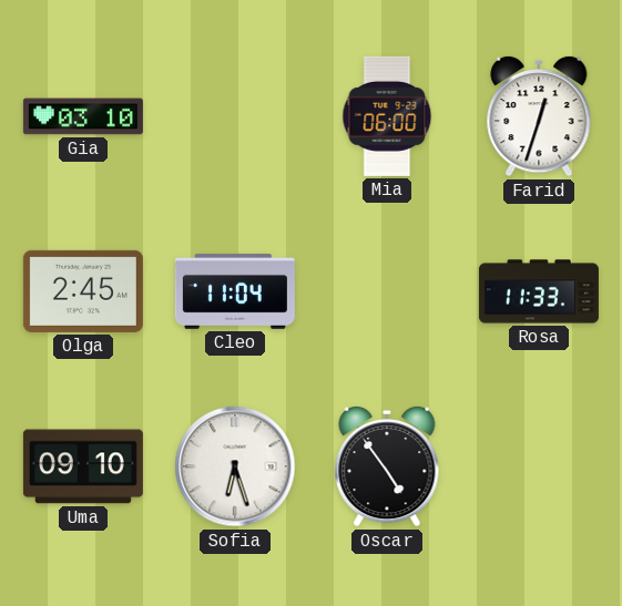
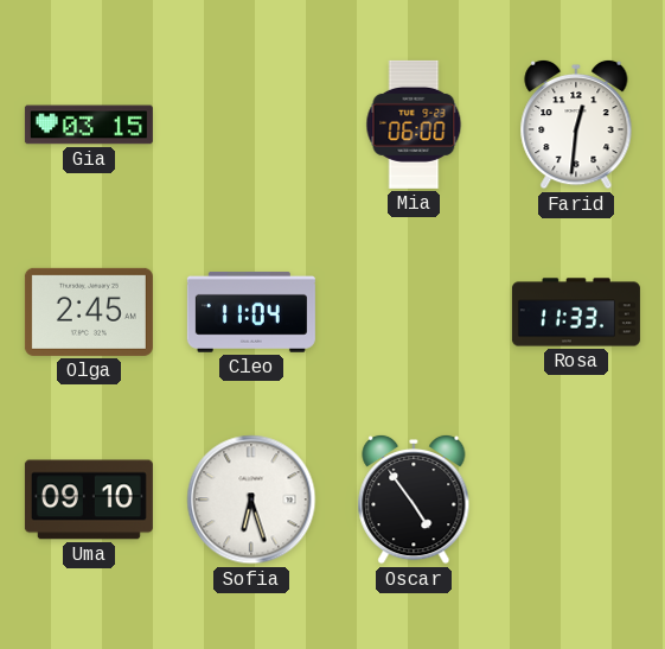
Gia: 03:10 -> 03:15 (89, 125)
Farid: 12:33 -> 12:31 (576, 125)
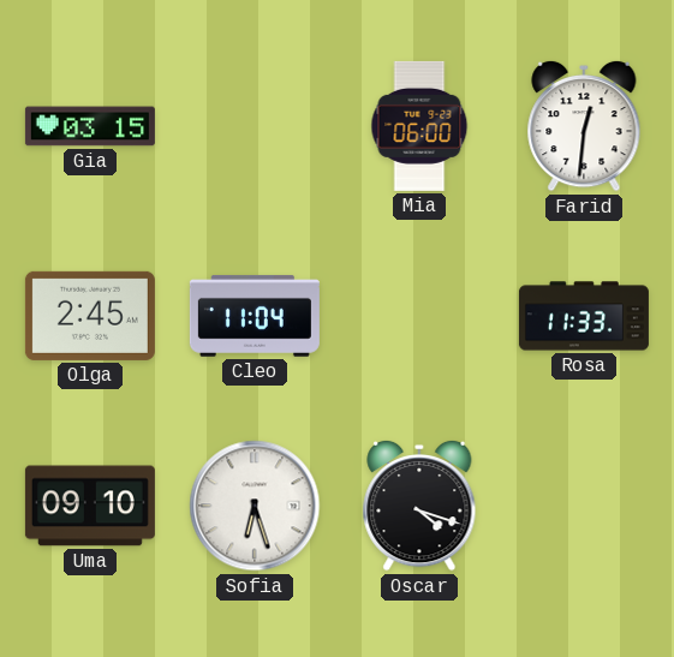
Oscar: 4:54 -> 4:18 (419, 506)
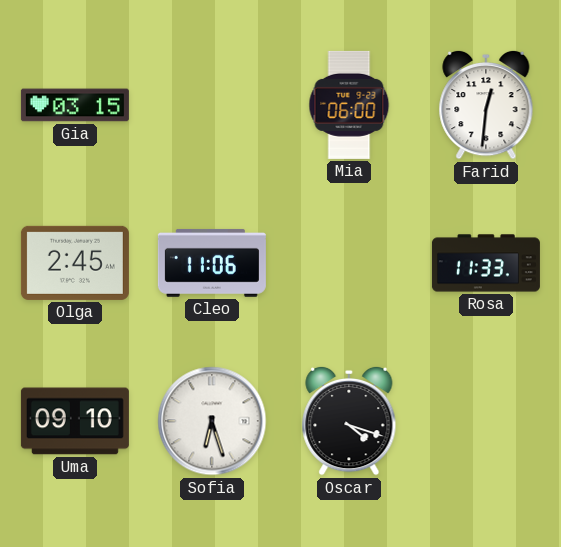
Cleo: 11:04 -> 11:06 (212, 263)
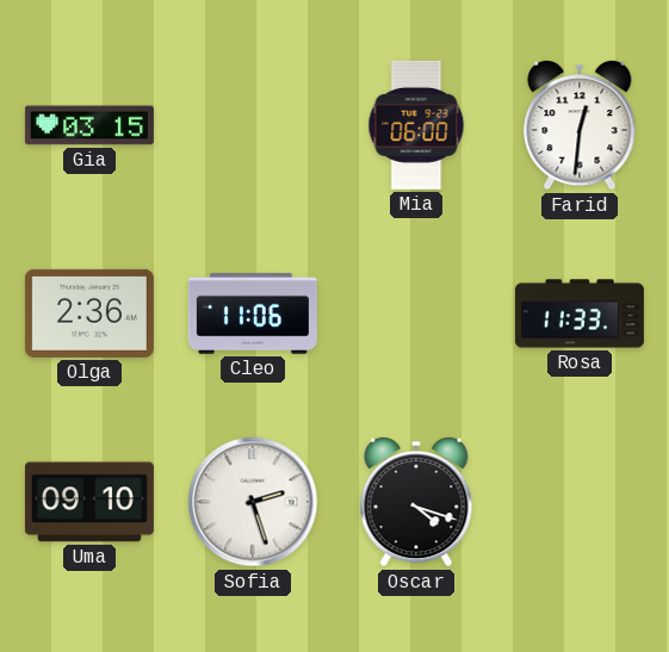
Olga: 2:45 -> 2:36 (89, 313)
Sofia: 6:27 -> 2:27 (253, 502)
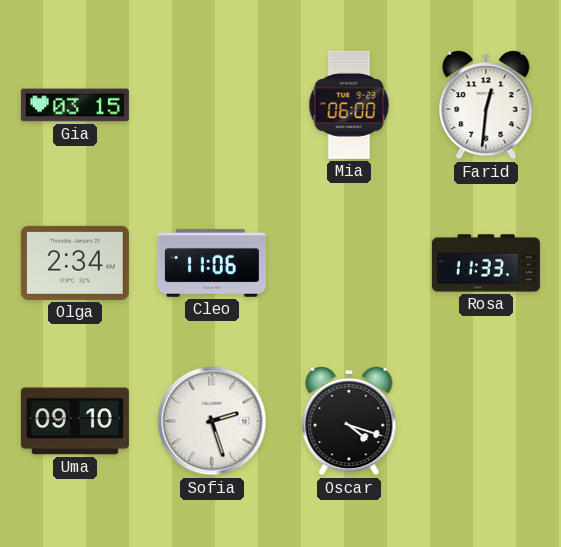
Olga: 2:36 -> 2:34 (75, 263)
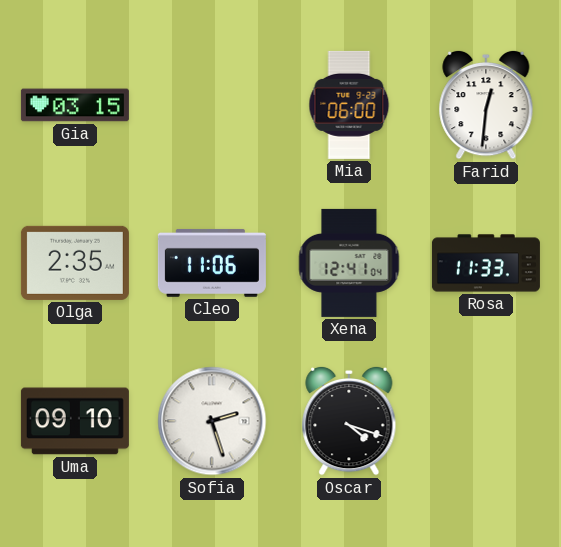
Olga: 2:34 -> 2:35 (75, 263)
Xena: none -> 12:41 (349, 263)
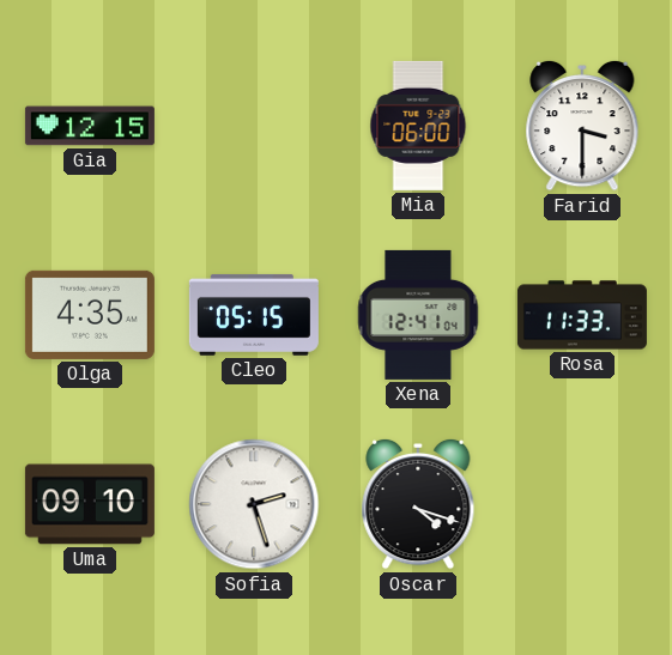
Gia: 03:15 -> 12:15 (90, 126)
Farid: 12:31 -> 3:30 (582, 126)
Olga: 2:35 -> 4:35 (90, 315)
Cleo: 11:06 -> 05:15 (254, 315)
